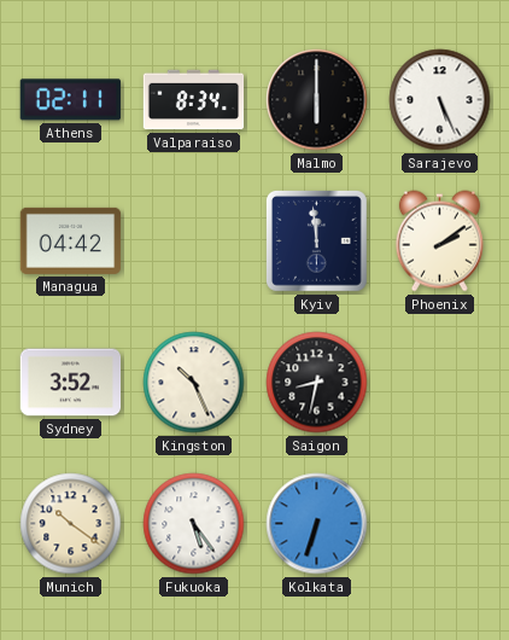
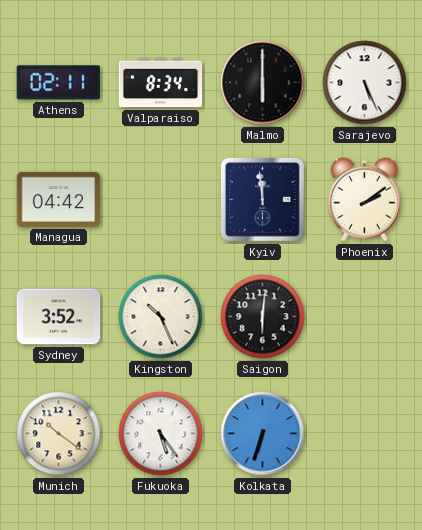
Saigon: 8:32 -> 6:01 (263, 317)
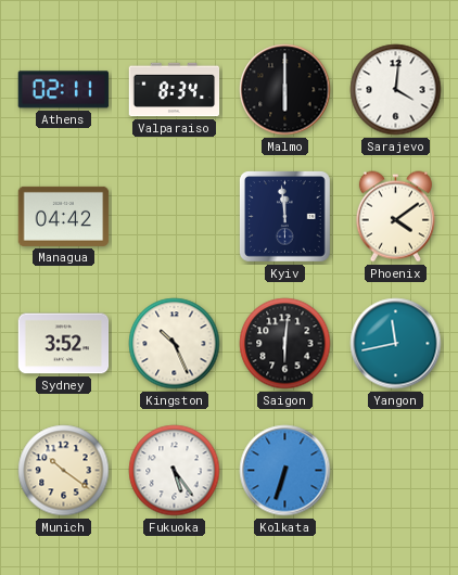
Sarajevo: 5:26 -> 4:01 (396, 90)
Phoenix: 2:09 -> 4:09 (395, 217)
Yangon: none -> 11:43 (396, 344)
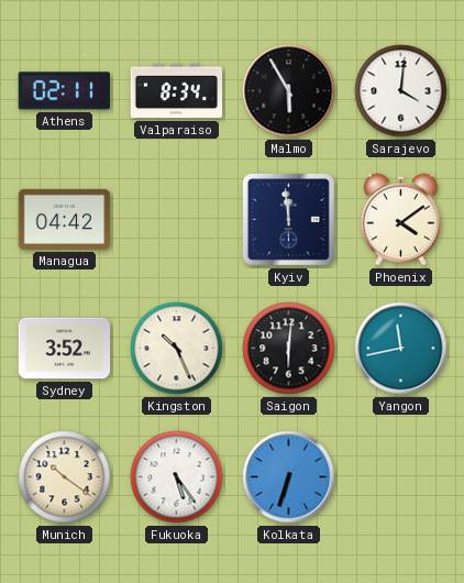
Malmo: 6:00 -> 5:55 (289, 91)
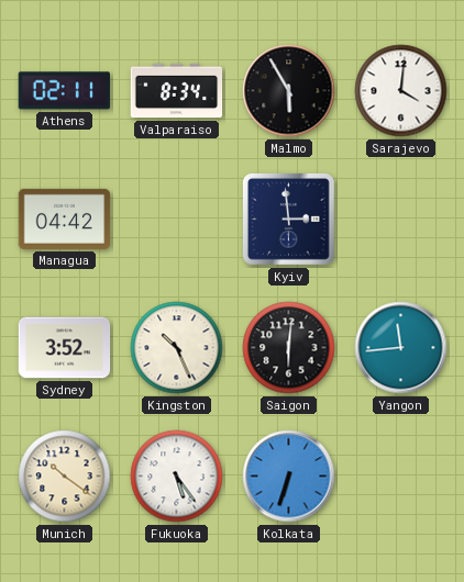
Kyiv: 11:59 -> 2:59 (288, 219)
Phoenix: 4:09 -> none (400, 220)
Yangon: 11:43 -> 11:44 (401, 348)
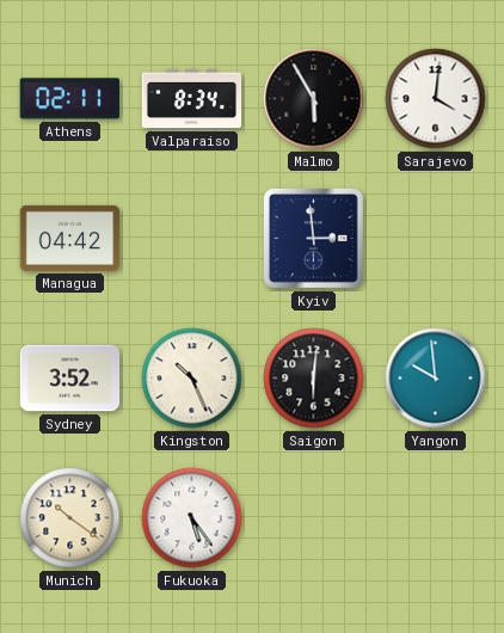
Yangon: 11:44 -> 9:59 (436, 379)
Kolkata: 6:33 -> none (289, 477)
